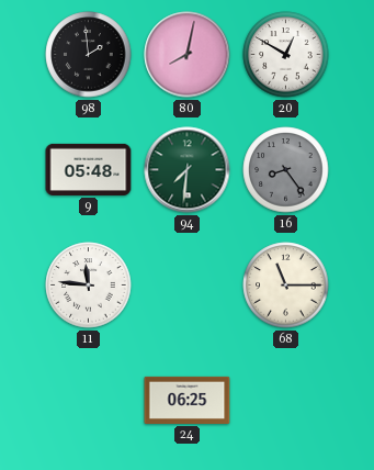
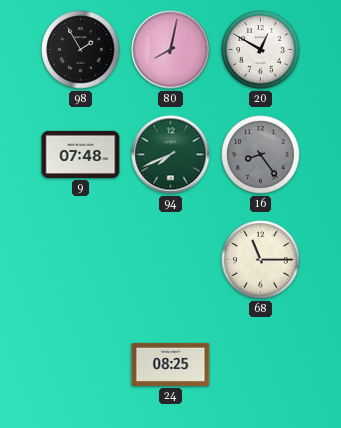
98: 1:59 -> 1:55 (81, 50)
9: 05:48 -> 07:48 (81, 154)
94: 7:31 -> 7:41 (171, 155)
11: 11:46 -> none (89, 286)
24: 06:25 -> 08:25 (171, 364)
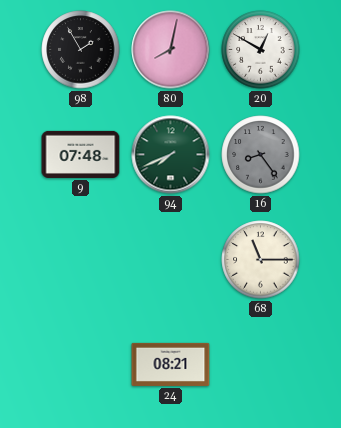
24: 08:25 -> 08:21 (171, 364)
